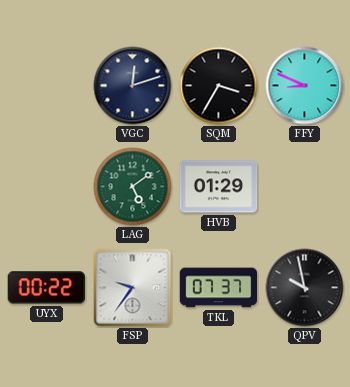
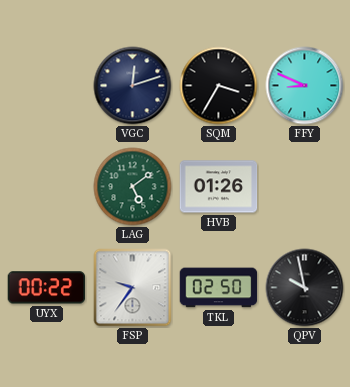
HVB: 01:29 -> 01:26 (219, 187)
TKL: 07:37 -> 02:50 (219, 288)
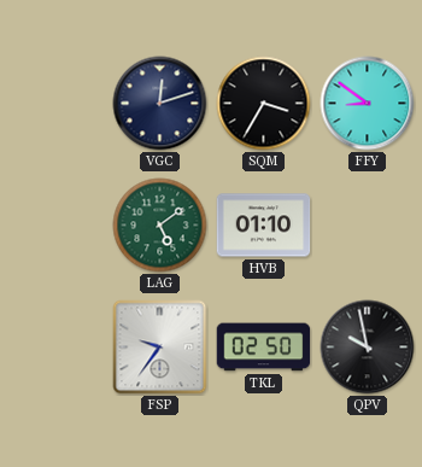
FFY: 8:49 -> 8:51 (368, 104)
HVB: 01:26 -> 01:10 (264, 226)
UYX: 00:22 -> none (47, 288)
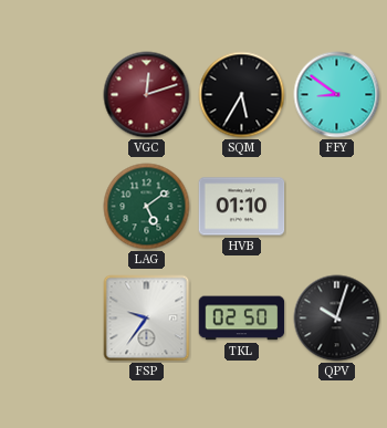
VGC dial: navy -> burgundy (147, 95)
SQM: 3:35 -> 5:35 (242, 95)
QPV: 9:58 -> 10:03 (337, 319)
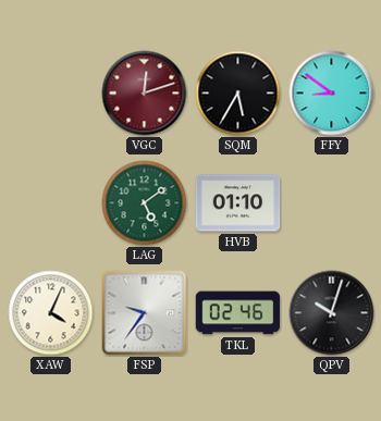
XAW: none -> 4:04 (51, 313)
TKL: 02:50 -> 02:46 (238, 313)
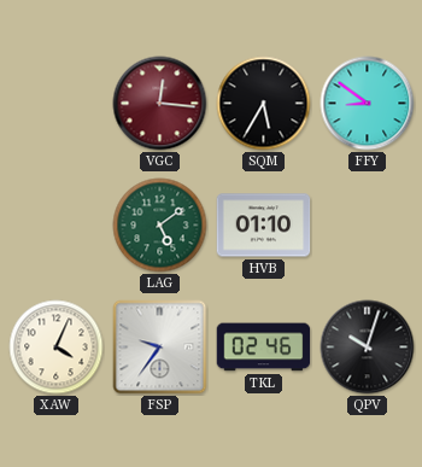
VGC: 12:12 -> 12:16 (160, 104)
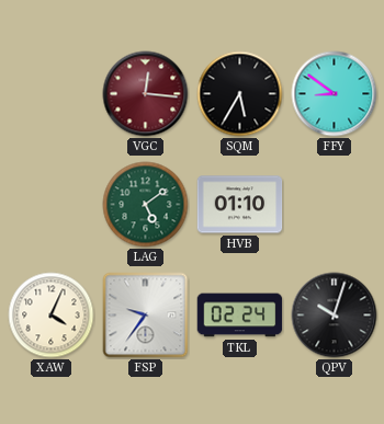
TKL: 02:46 -> 02:24 (240, 316)
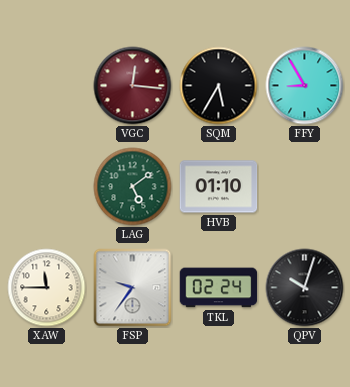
FFY: 8:51 -> 8:55 (305, 86)
XAW: 4:04 -> 11:45 (47, 288)
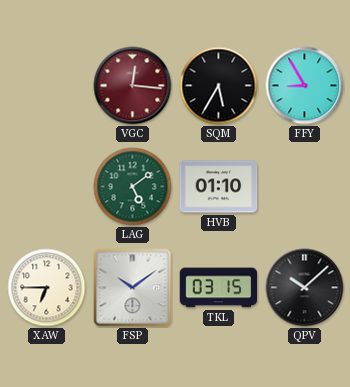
XAW: 11:45 -> 6:45 (47, 288)
FSP: 9:36 -> 10:09 (133, 288)
TKL: 02:24 -> 03:15 (219, 288)
QPV: 10:03 -> 10:08 (305, 288)
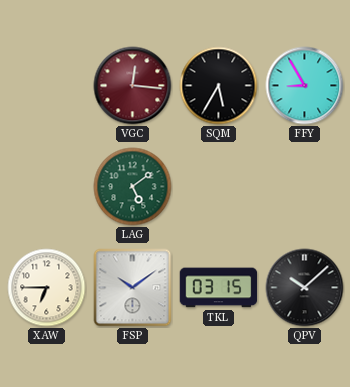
HVB: 01:10 -> none (219, 187)
